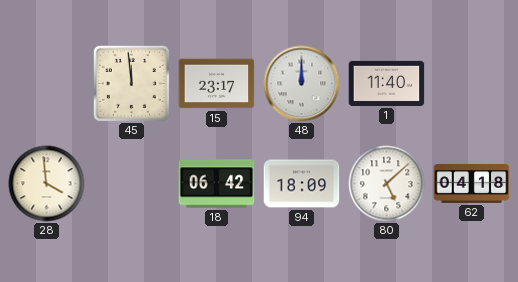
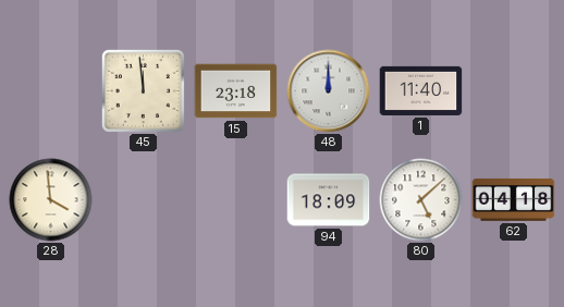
15: 23:17 -> 23:18 (236, 91)
18: 06:42 -> none (217, 184)
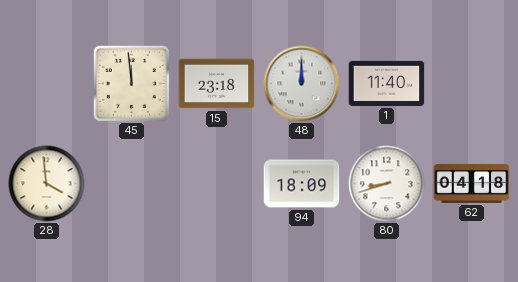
80: 5:08 -> 8:42 (387, 184)
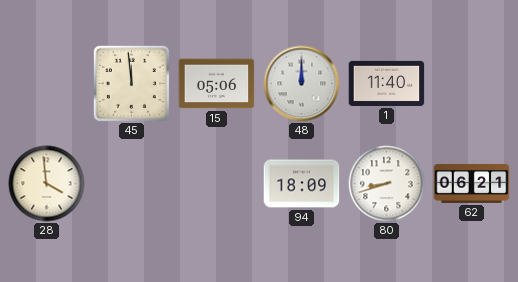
15: 23:18 -> 05:06 (217, 84)
62: 04:18 -> 06:21 (472, 183)
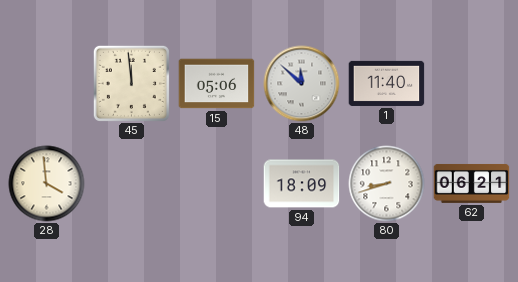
48: 12:00 -> 11:52 (302, 84)
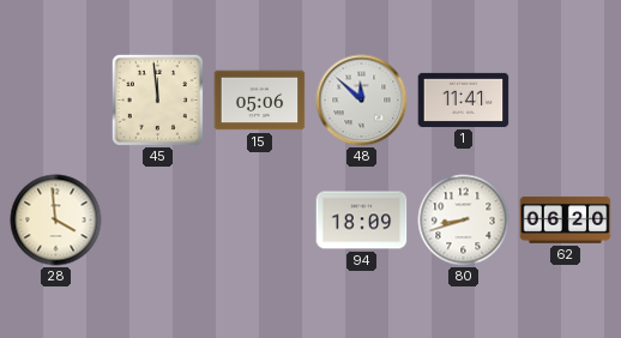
1: 11:40 -> 11:41 (464, 99)
62: 06:21 -> 06:20 (566, 219)
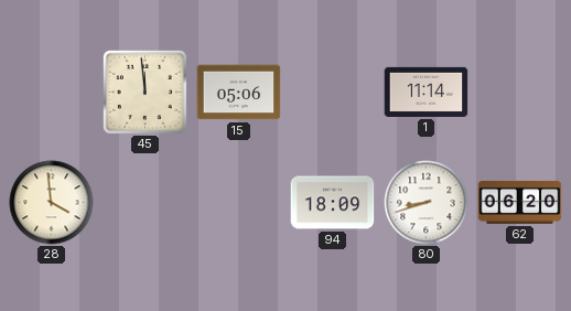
48: 11:52 -> none (362, 101)
1: 11:41 -> 11:14 (427, 92)
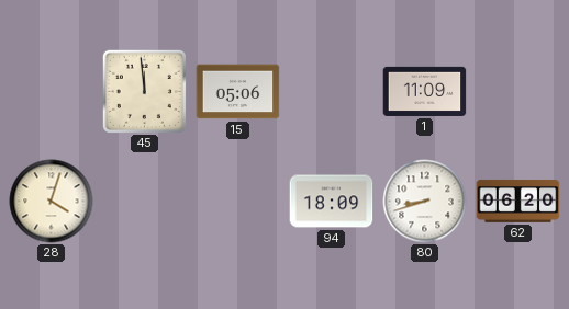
1: 11:14 -> 11:09 (425, 91)
28: 3:59 -> 4:03 (52, 202)
